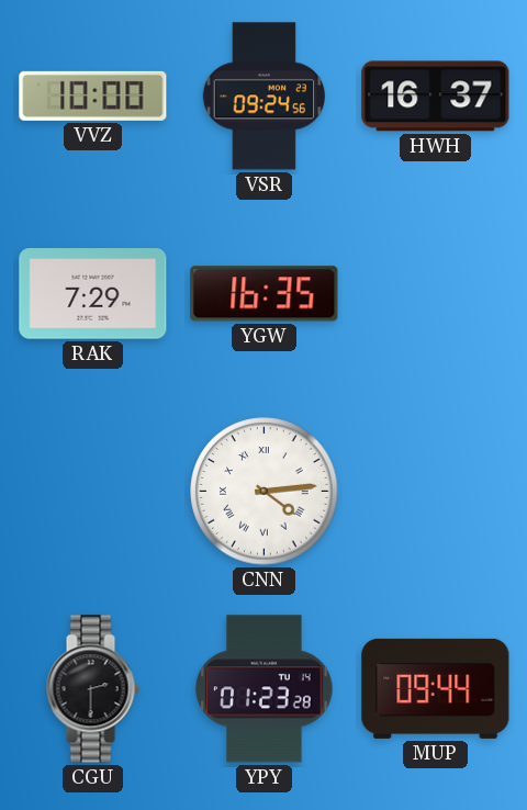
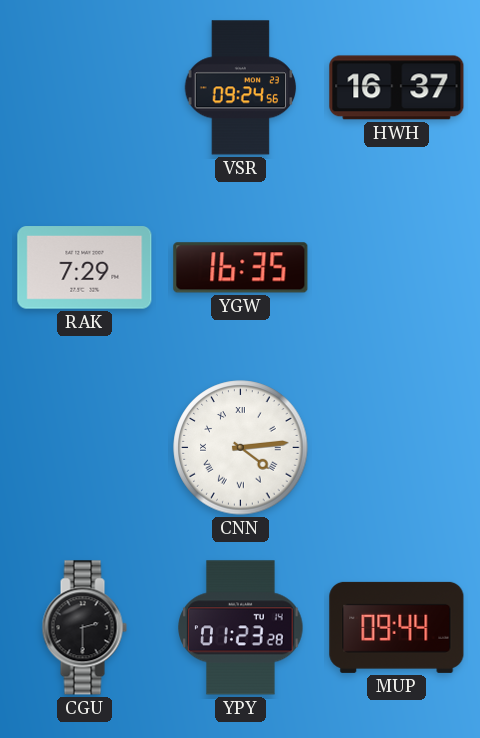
VVZ: 10:00 -> none (93, 95)
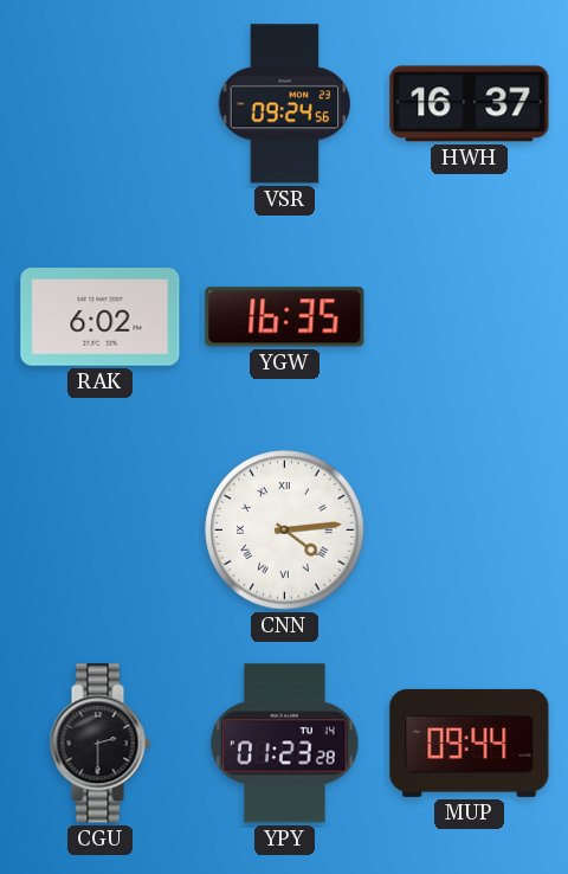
RAK: 7:29 -> 6:02 (101, 317)
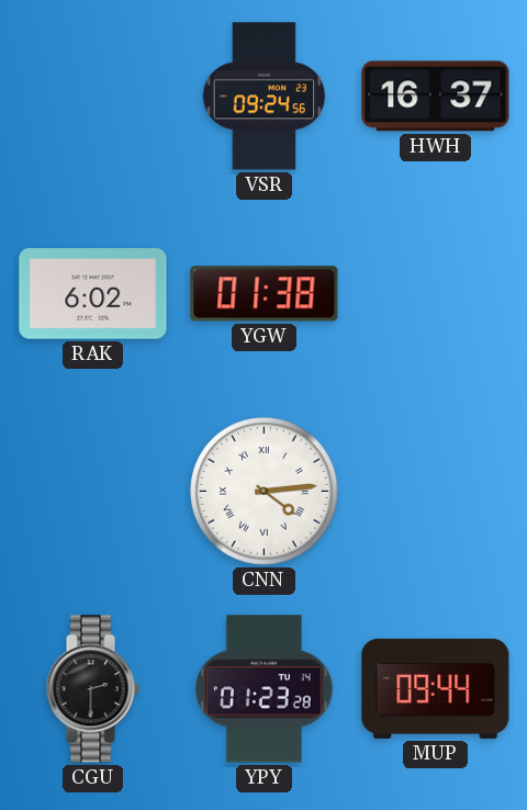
YGW: 16:35 -> 01:38 (265, 294)
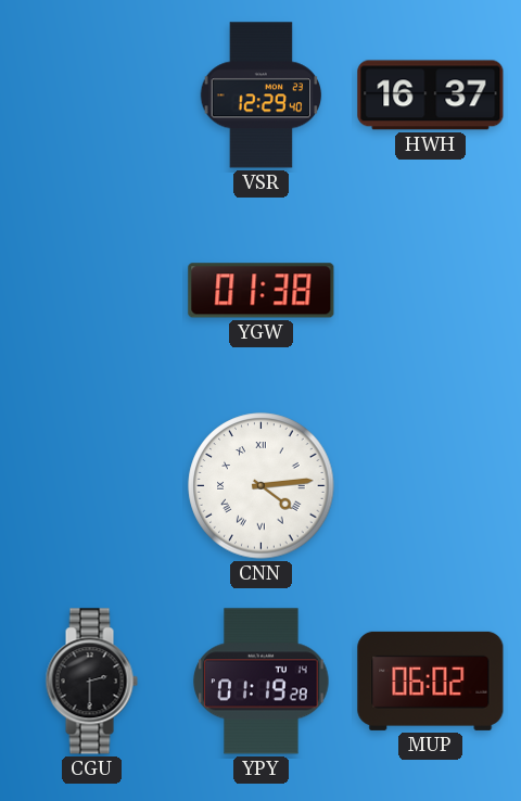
VSR: 09:24 -> 12:29 (262, 96)
RAK: 6:02 -> none (93, 294)
YPY: 01:23 -> 01:19 (262, 682)
MUP: 09:44 -> 06:02 (431, 681)
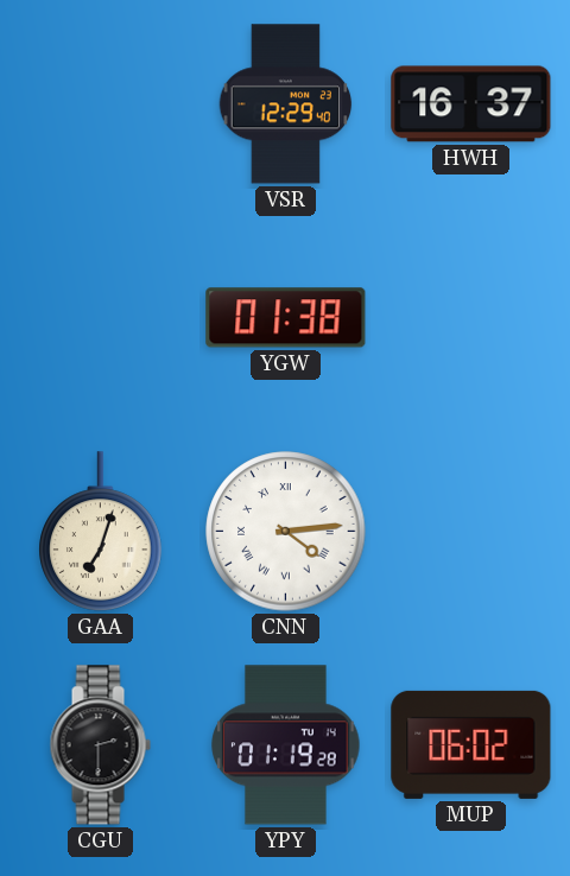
GAA: none -> 7:03 (101, 532)
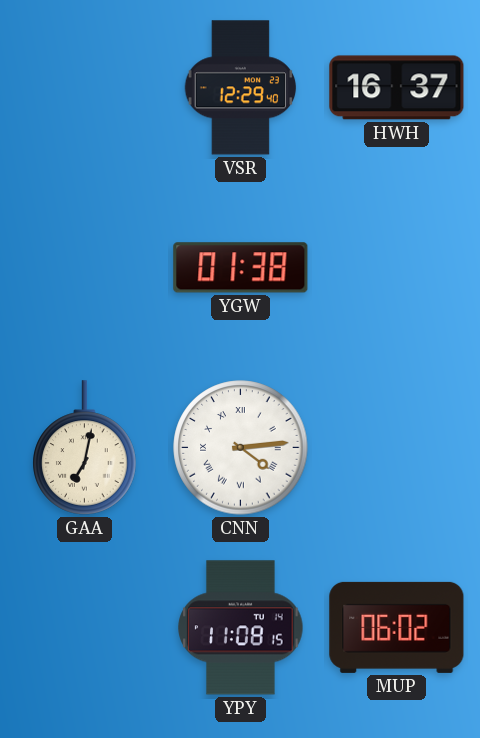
GAA: 7:03 -> 7:02 (85, 448)
CGU: 2:30 -> none (100, 745)
YPY: 01:19 -> 11:08 (241, 628)
